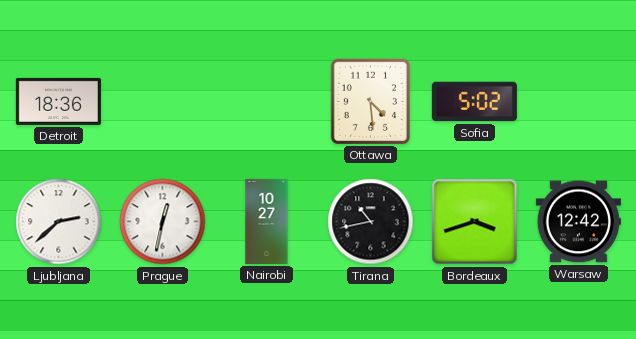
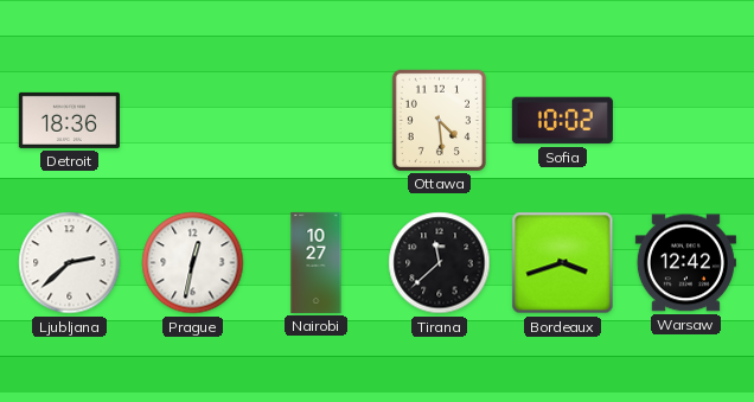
Sofia: 5:02 -> 10:02 (562, 121)
Tirana: 10:43 -> 11:38 (440, 263)
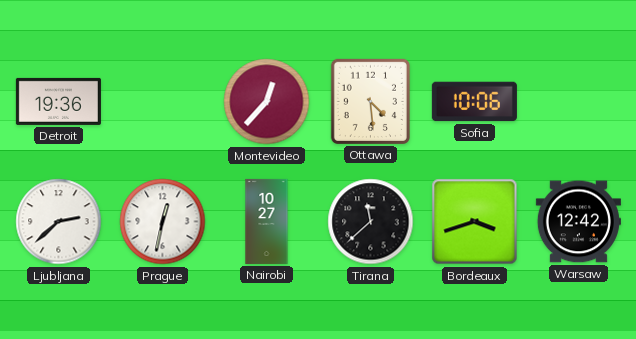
Detroit: 18:36 -> 19:36 (58, 101)
Montevideo: none -> 12:37 (267, 102)
Sofia: 10:02 -> 10:06 (474, 102)
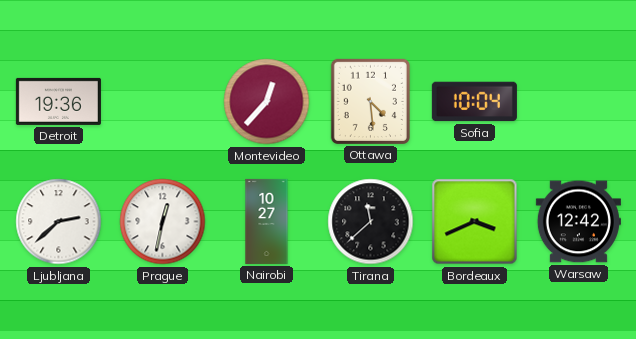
Sofia: 10:06 -> 10:04 (474, 102)
Bordeaux: 3:42 -> 3:41 (475, 222)
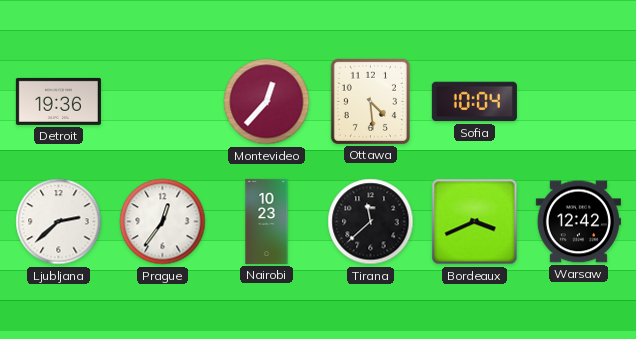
Prague: 12:32 -> 12:36 (163, 222)
Nairobi: 10:27 -> 10:23 (267, 221)
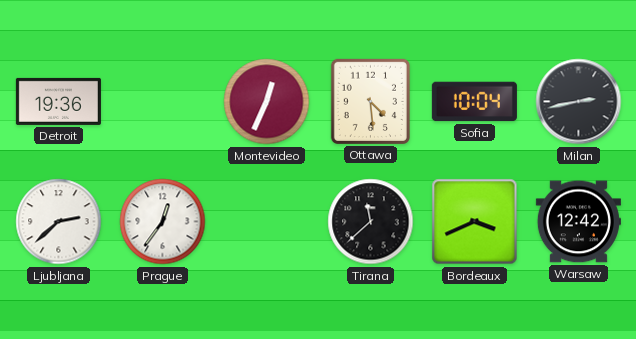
Montevideo: 12:37 -> 12:34 (267, 102)
Milan: none -> 2:43 (579, 102)
Nairobi: 10:23 -> none (267, 221)
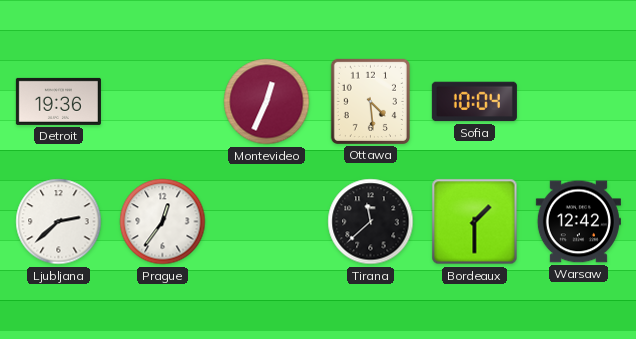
Milan: 2:43 -> none (579, 102)
Bordeaux: 3:41 -> 1:30 (475, 222)
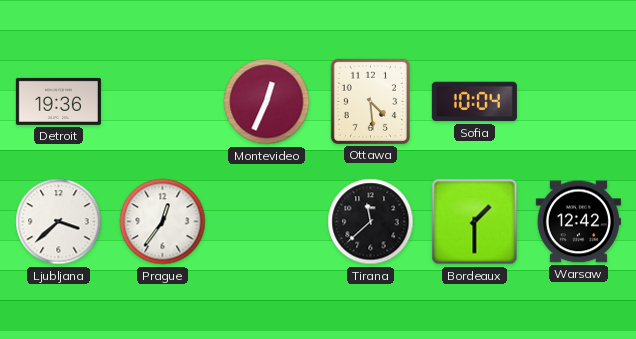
Ljubljana: 2:38 -> 3:38 (59, 222)
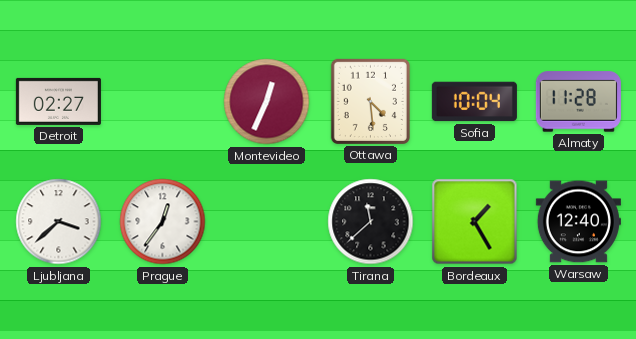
Detroit: 19:36 -> 02:27 (58, 101)
Almaty: none -> 11:28 (578, 102)
Bordeaux: 1:30 -> 1:25 (475, 222)
Warsaw: 12:42 -> 12:40 (578, 222)
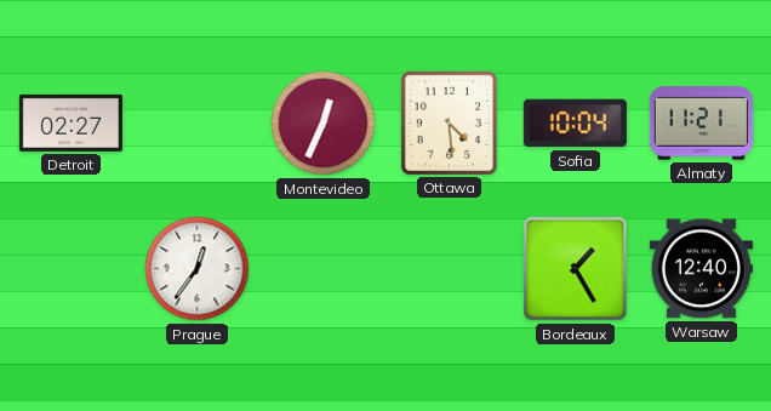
Almaty: 11:28 -> 11:21 (701, 124)
Ljubljana: 3:38 -> none (59, 222)
Tirana: 11:38 -> none (371, 222)
